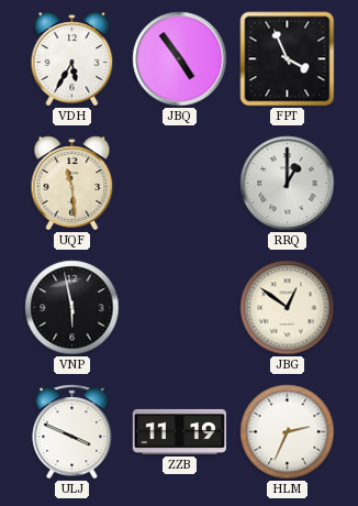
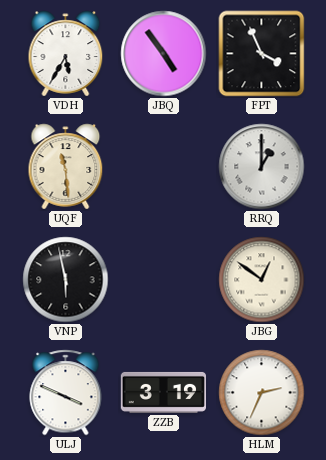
ZZB: 11:19 -> 3:19 (163, 392)
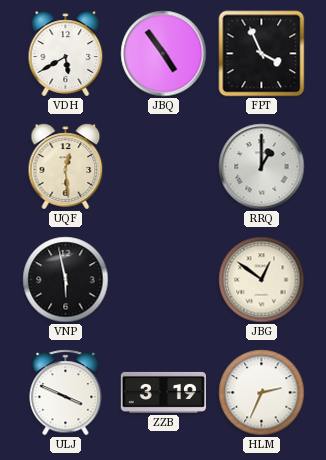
VDH: 5:35 -> 5:40 (66, 54)
UQF: 11:29 -> 12:29 (66, 167)
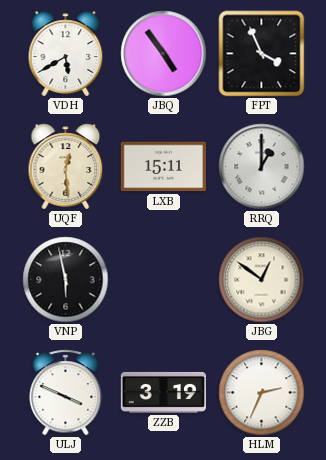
LXB: none -> 15:11 (163, 167)
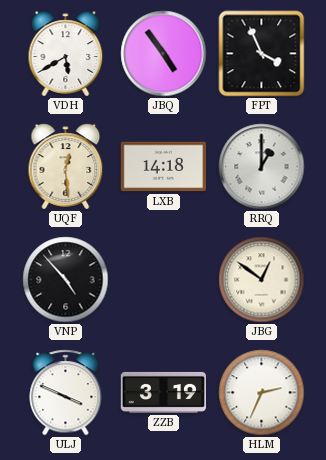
LXB: 15:11 -> 14:18 (163, 167)
VNP: 5:58 -> 4:53 (66, 280)
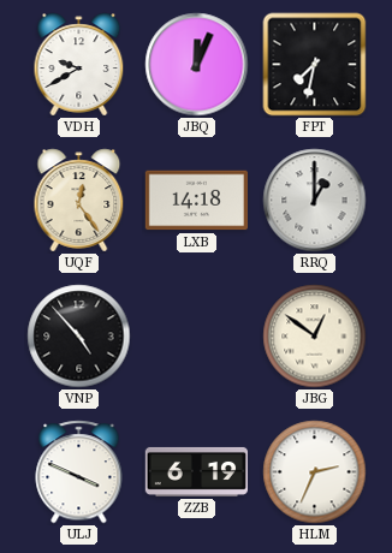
VDH: 5:40 -> 9:40 (79, 65)
JBQ: 4:54 -> 12:04 (197, 65)
FPT: 3:56 -> 7:32 (315, 65)
UQF: 12:29 -> 12:24 (79, 201)
ZZB: 3:19 -> 6:19 (196, 471)
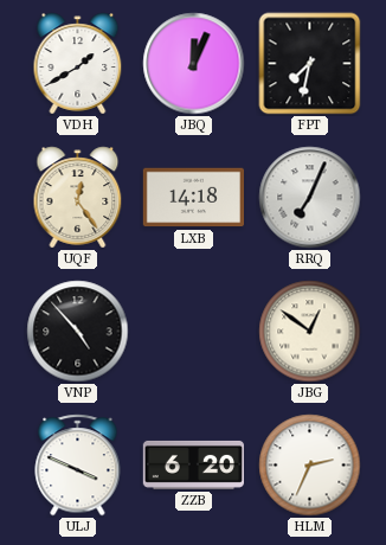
VDH: 9:40 -> 1:40 (78, 64)
RRQ: 1:00 -> 7:04 (310, 198)
ZZB: 6:19 -> 6:20 (193, 464)
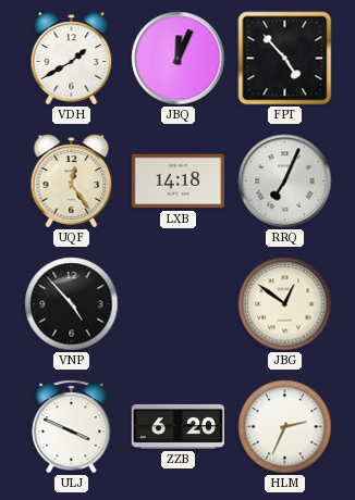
FPT: 7:32 -> 4:53 (285, 59)
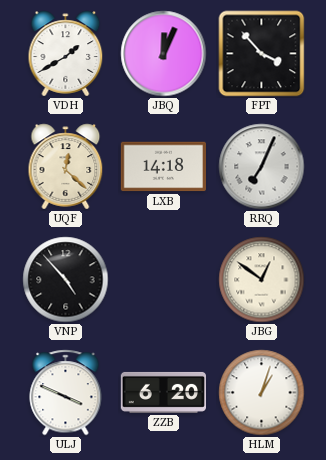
FPT: 4:53 -> 3:53 (262, 54)
UQF: 12:24 -> 12:22 (66, 167)
HLM: 2:34 -> 1:03 (262, 393)
